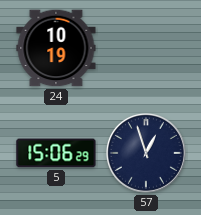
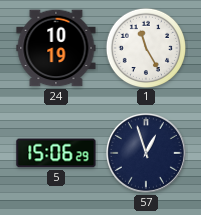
1: none -> 11:25 (145, 47)
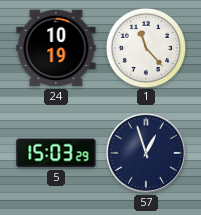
1: 11:25 -> 11:23 (145, 47)
5: 15:06 -> 15:03 (56, 153)
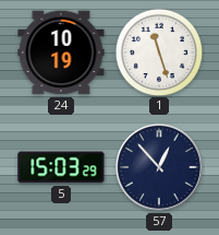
1: 11:23 -> 11:27 (158, 51)
57: 12:57 -> 12:53 (159, 167)
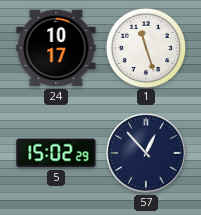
24: 10:19 -> 10:17 (56, 48)
5: 15:03 -> 15:02 (56, 153)
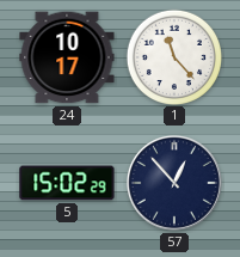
1: 11:27 -> 11:23 (173, 56)
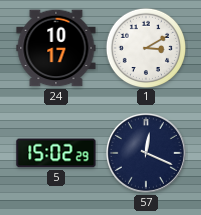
1: 11:23 -> 3:10 (145, 47)
57: 12:53 -> 12:19 (146, 153)
